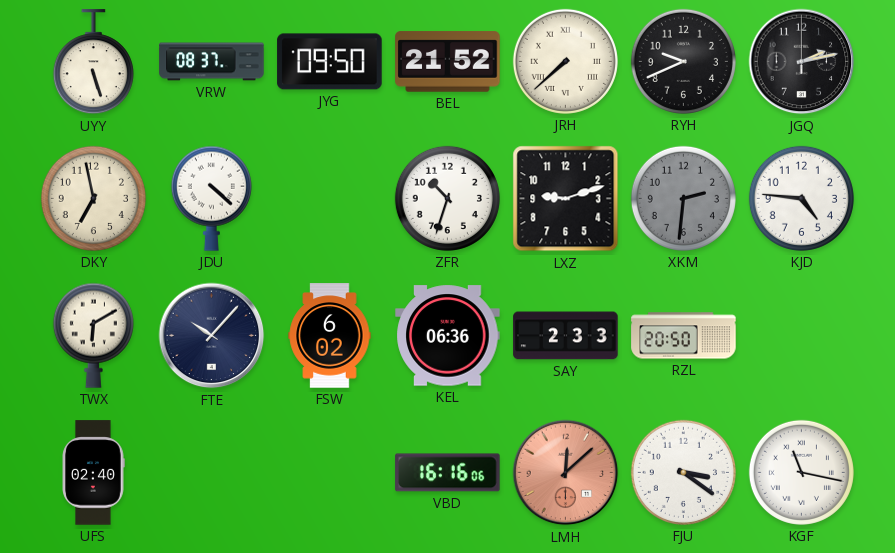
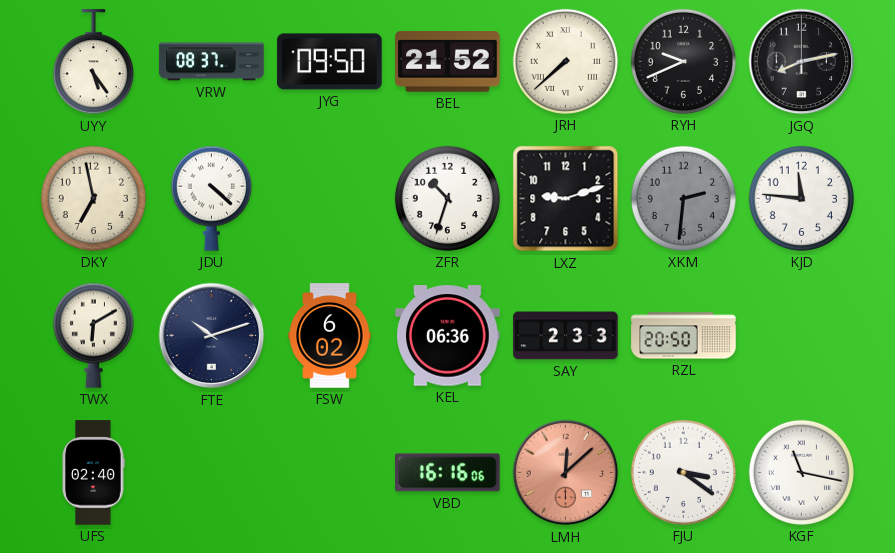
UYY: 5:27 -> 5:24 (93, 62)
JGQ: 2:13 -> 8:13 (802, 62)
KJD: 4:46 -> 11:46 (801, 198)
FTE: 10:07 -> 10:12 (212, 336)
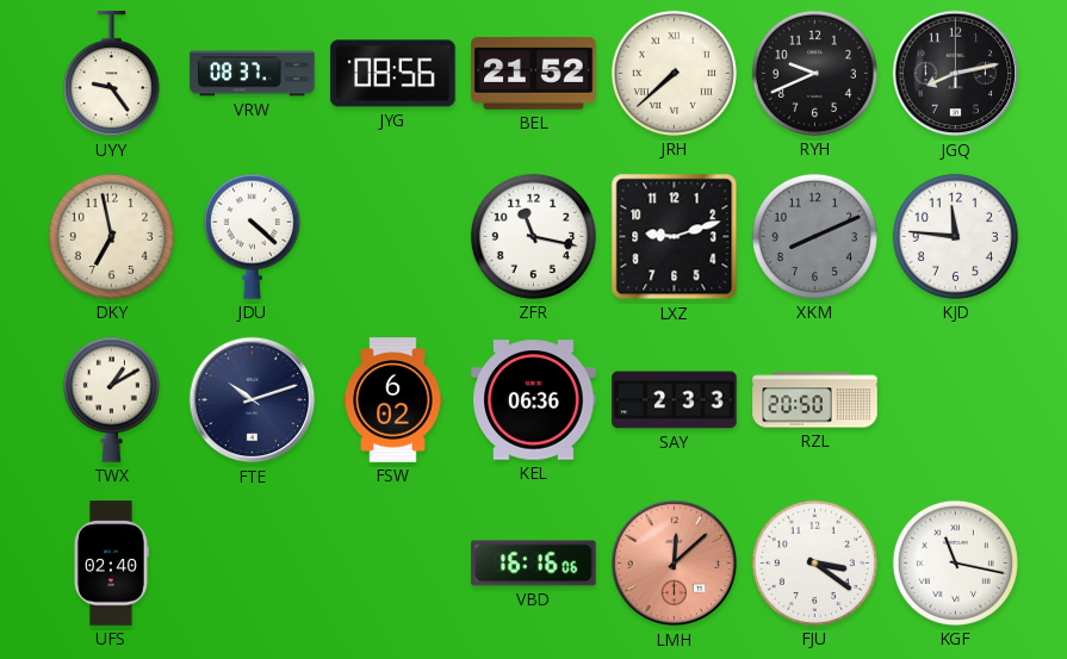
UYY: 5:24 -> 9:24 (111, 74)
JYG: 09:50 -> 08:56 (393, 74)
ZFR: 10:33 -> 11:17 (533, 236)
XKM: 2:31 -> 8:11 (814, 236)
TWX: 6:10 -> 1:10 (111, 399)
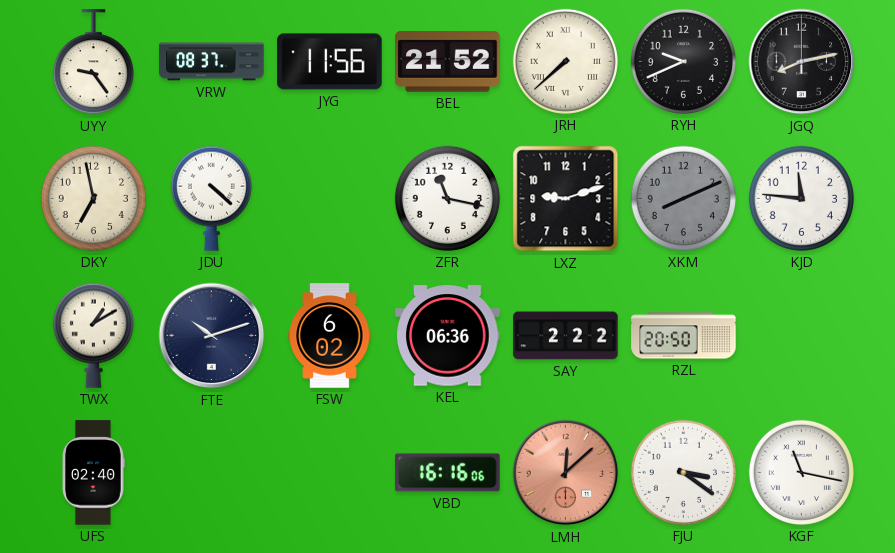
JYG: 08:56 -> 11:56 (330, 62)
SAY: 2:33 -> 2:22 (566, 336)
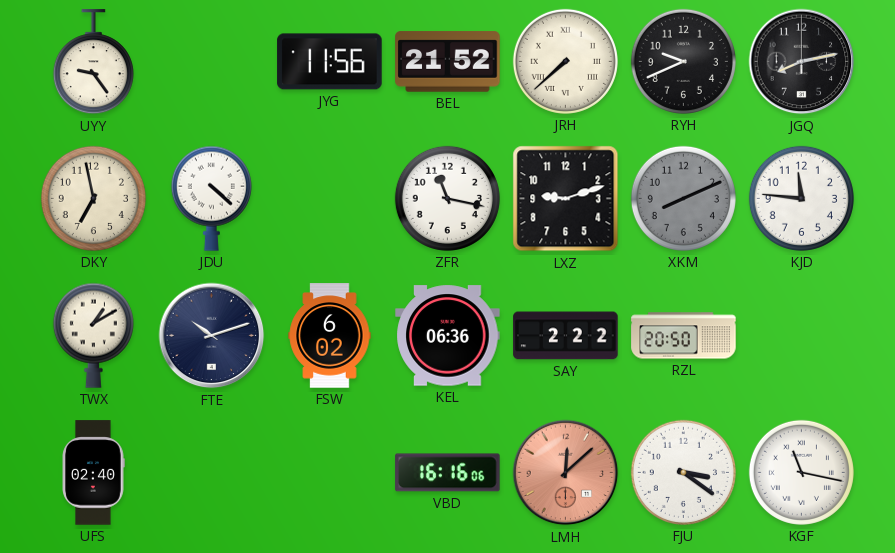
VRW: 08:37 -> none (212, 62)
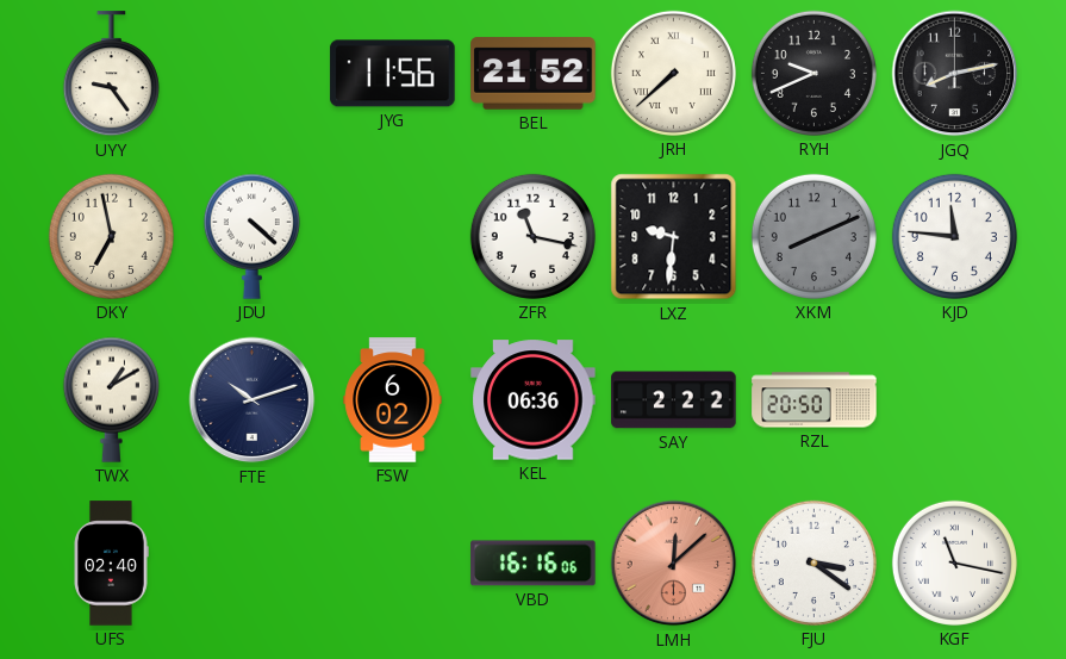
LXZ: 9:12 -> 9:31 (674, 237)
